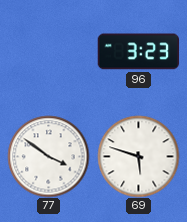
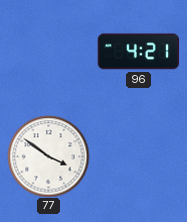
96: 3:23 -> 4:21 (138, 52)
69: 5:48 -> none (138, 156)
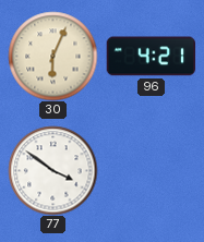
30: none -> 6:04 (52, 56)
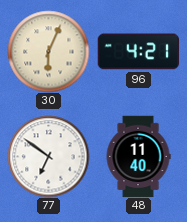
77: 3:51 -> 6:51 (48, 156)
48: none -> 11:40 (138, 156)
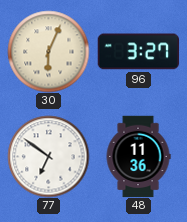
96: 4:21 -> 3:27 (138, 52)
48: 11:40 -> 11:36 (138, 156)
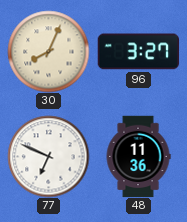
30: 6:04 -> 8:04 (48, 51)
77: 6:51 -> 6:49 (48, 156)
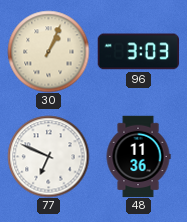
30: 8:04 -> 1:04 (48, 51)
96: 3:27 -> 3:03 (138, 52)
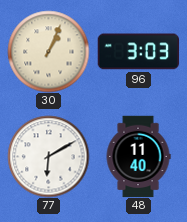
77: 6:49 -> 6:10 (48, 156)
48: 11:36 -> 11:40 (138, 156)
